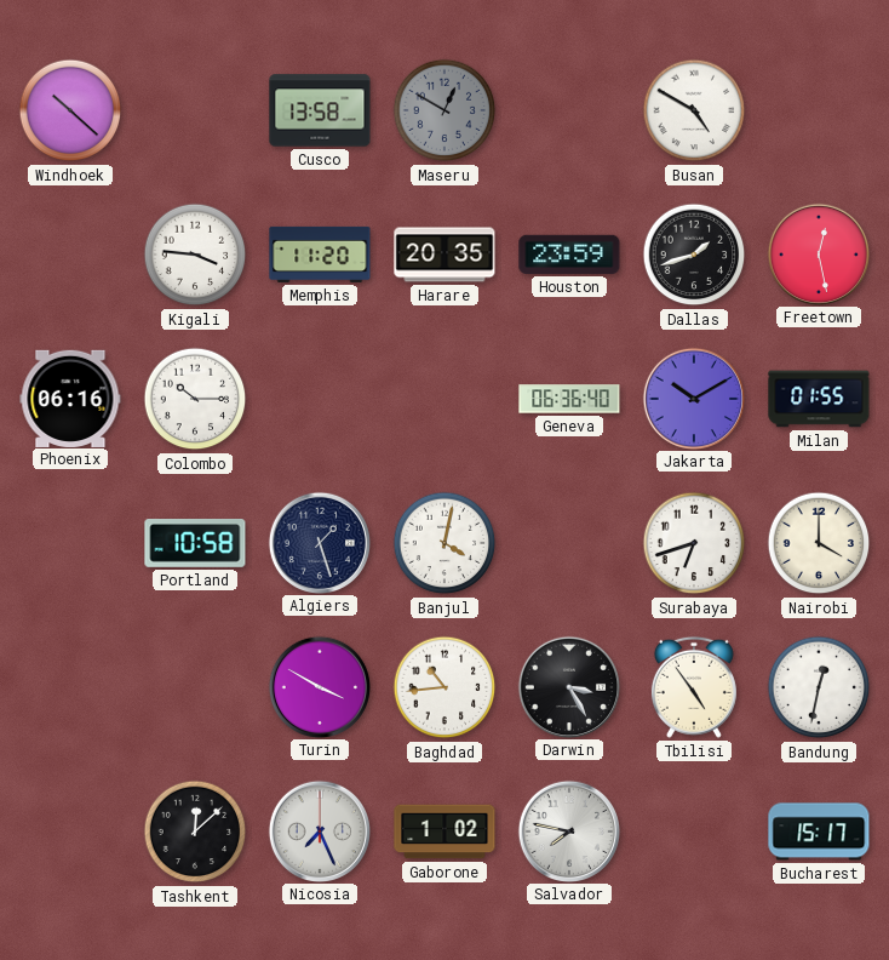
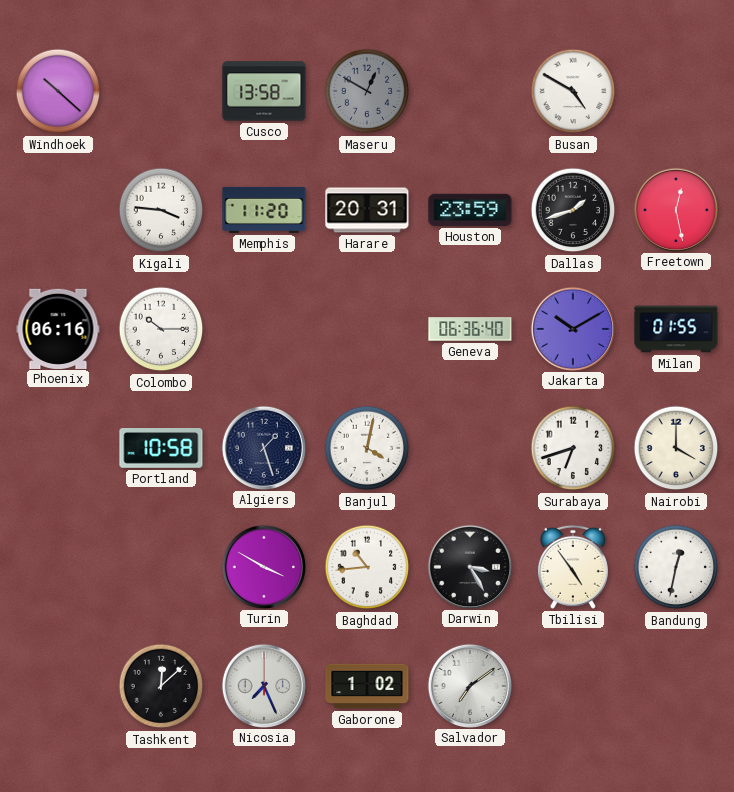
Harare: 20:35 -> 20:31 (367, 210)
Salvador: 7:47 -> 7:09 (469, 685)
Bucharest: 15:17 -> none (819, 832)
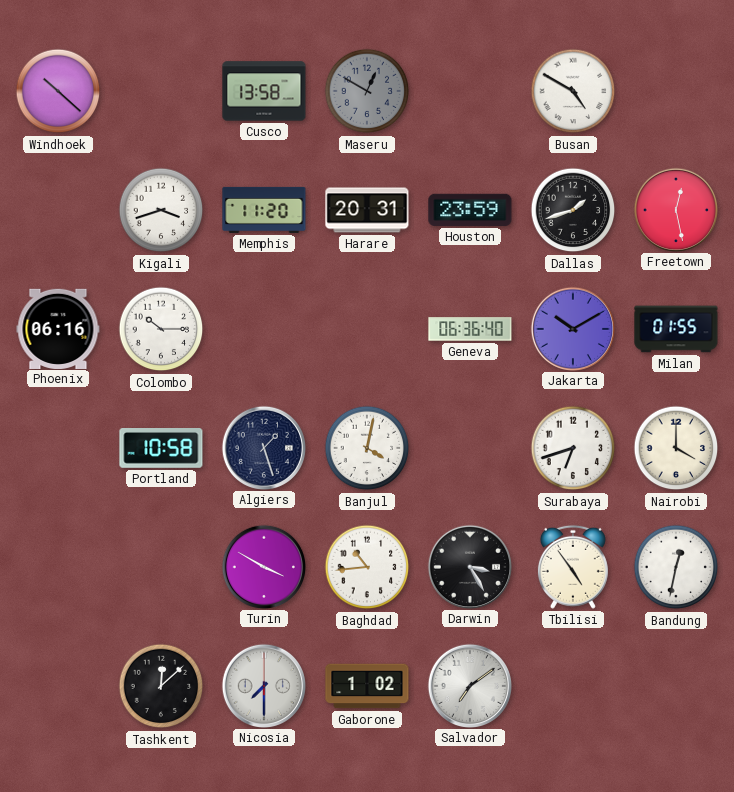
Kigali: 3:46 -> 3:42 (161, 210)
Nicosia: 7:26 -> 7:30 (263, 685)
